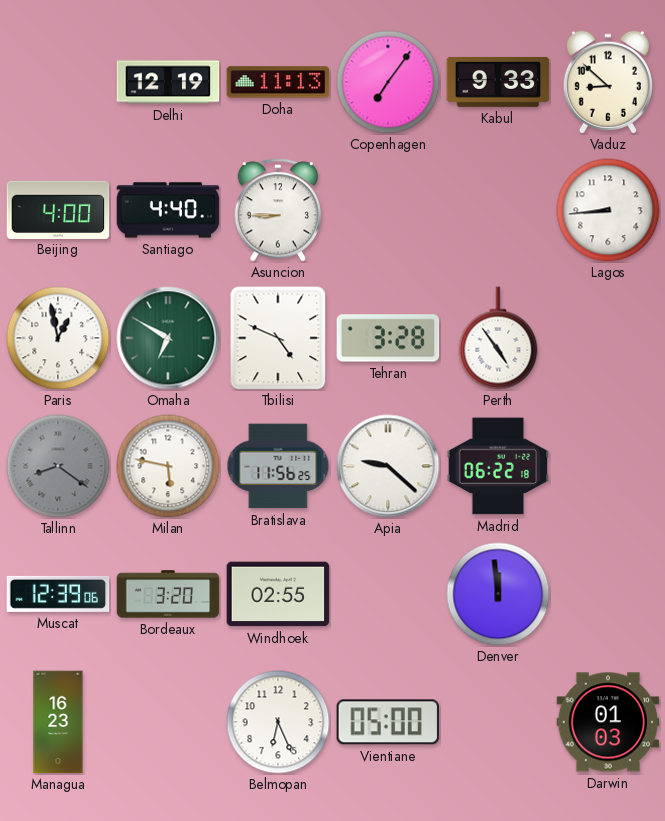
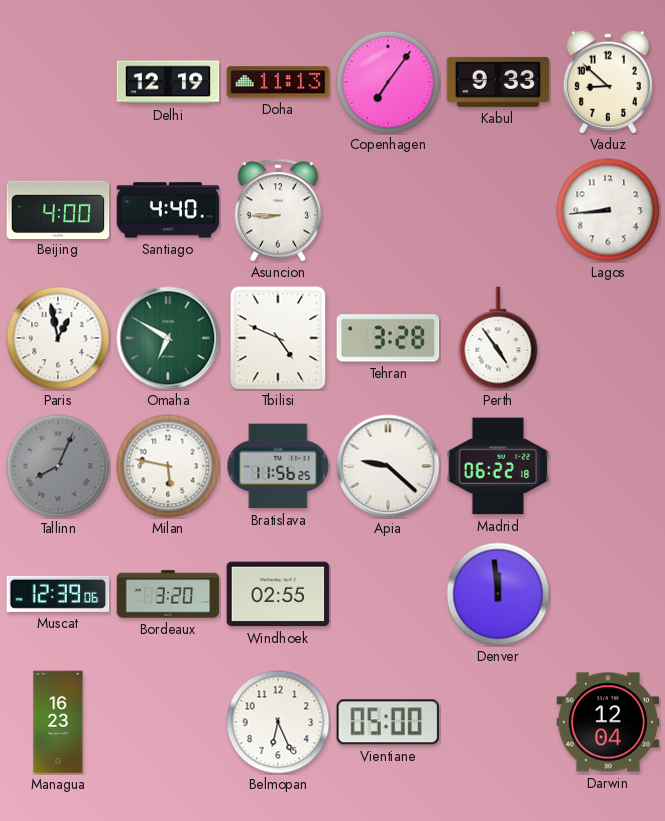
Tallinn: 8:21 -> 8:04 (58, 466)
Darwin: 01:03 -> 12:04 (608, 722)
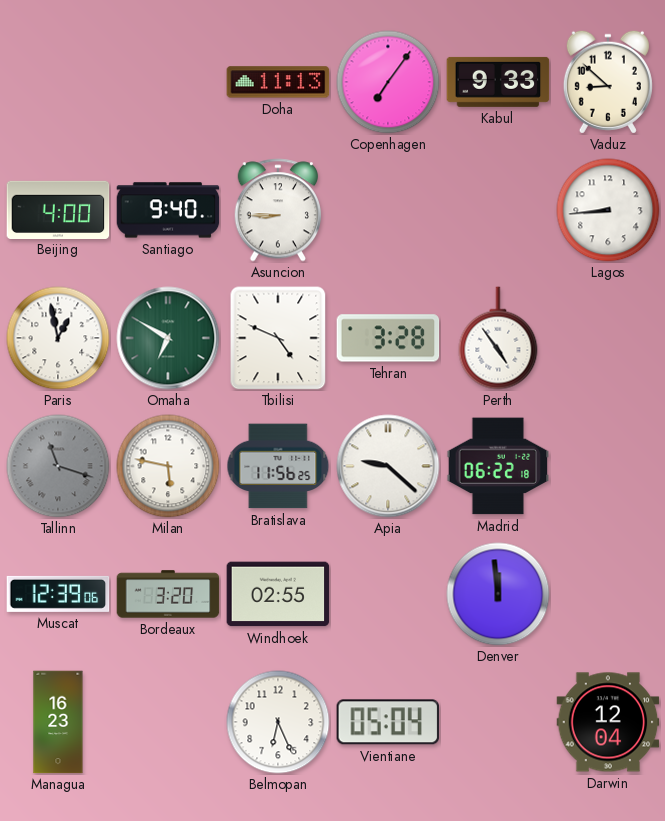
Delhi: 12:19 -> none (168, 82)
Santiago: 4:40 -> 9:40 (168, 210)
Tallinn: 8:04 -> 11:18 (58, 466)
Vientiane: 05:00 -> 05:04 (387, 722)
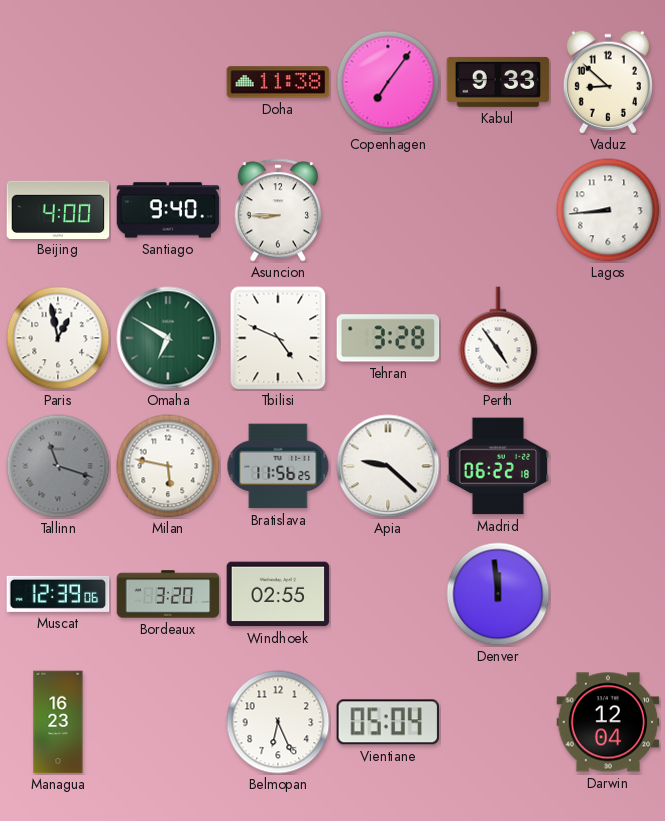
Doha: 11:13 -> 11:38 (278, 82)
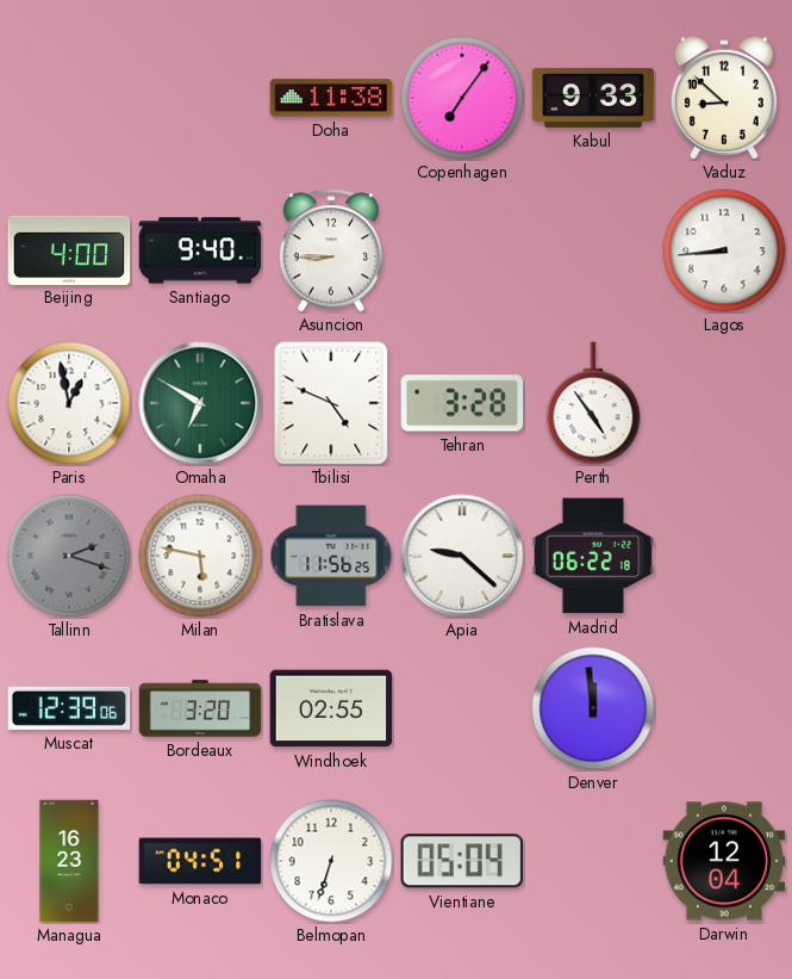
Tallinn: 11:18 -> 2:18 (69, 556)
Monaco: none -> 04:51 (200, 861)
Belmopan: 6:26 -> 6:33 (331, 861)
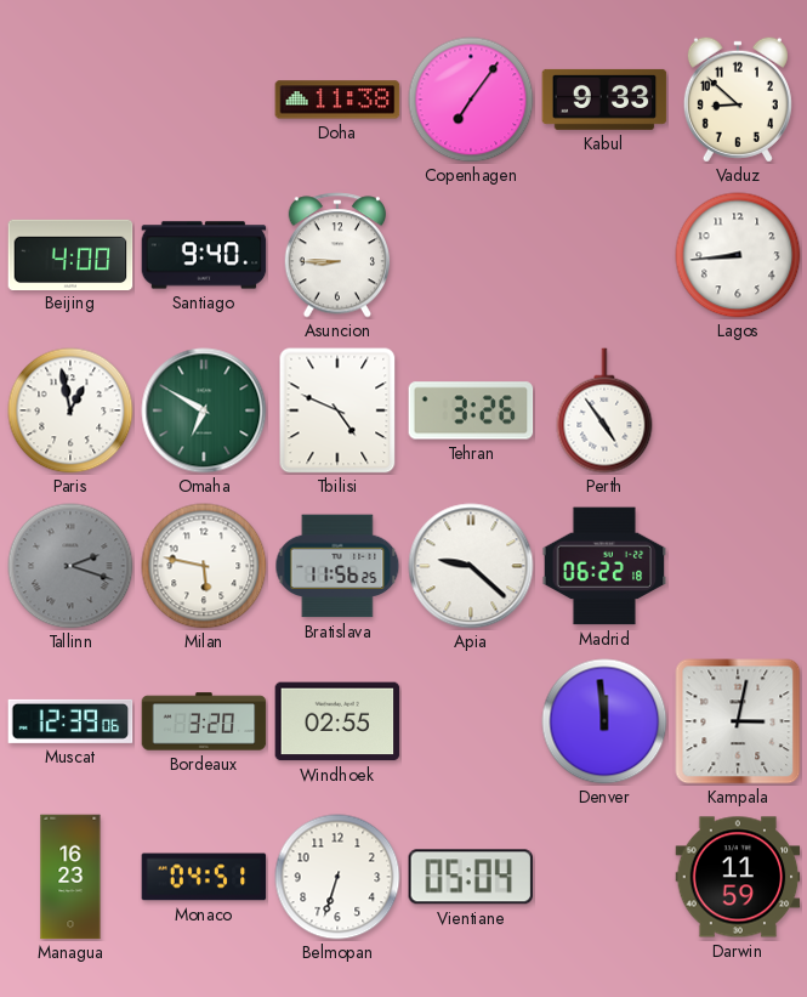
Tehran: 3:28 -> 3:26 (471, 410)
Kampala: none -> 3:02 (738, 721)
Darwin: 12:04 -> 11:59 (738, 877)
